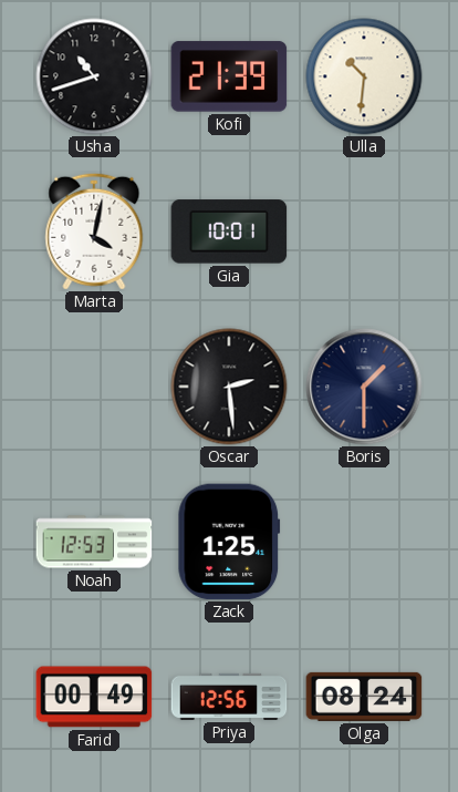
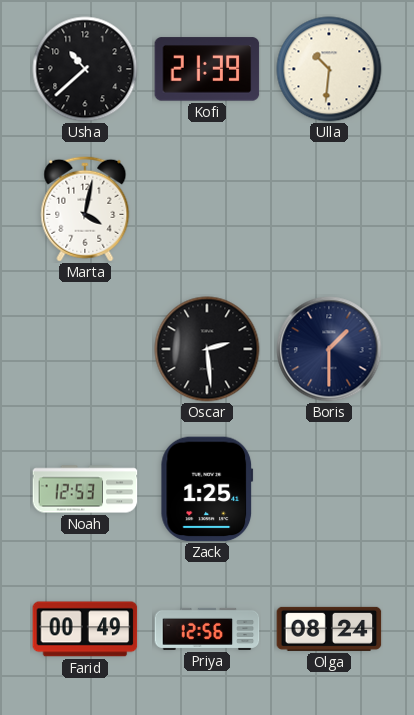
Usha: 10:42 -> 10:38 (85, 69)
Gia: 10:01 -> none (229, 232)
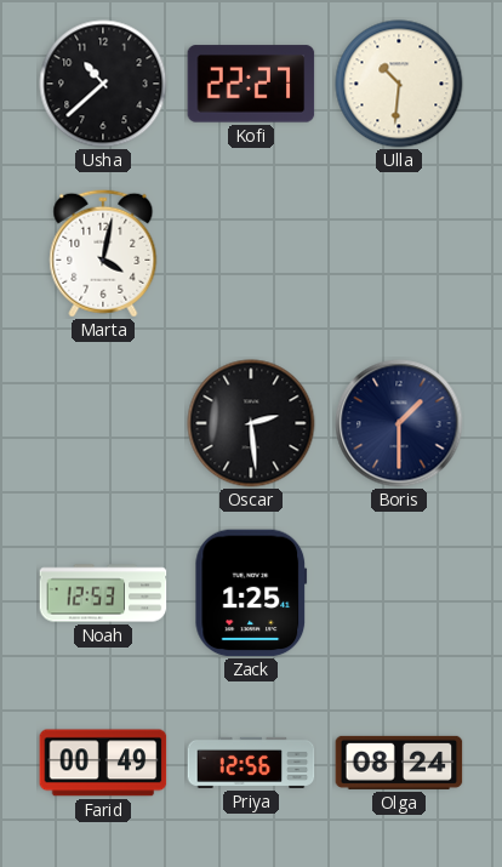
Kofi: 21:39 -> 22:27 (251, 84)
